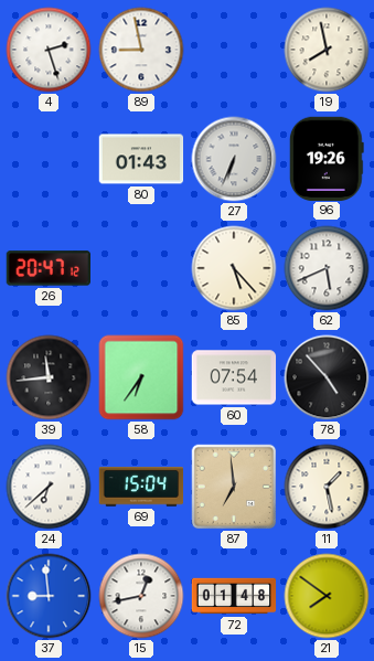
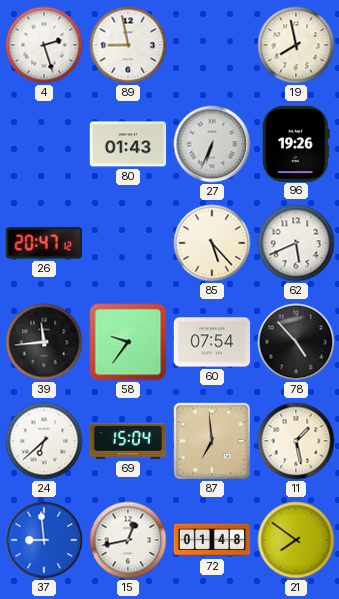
58: 6:36 -> 9:36 (128, 342)
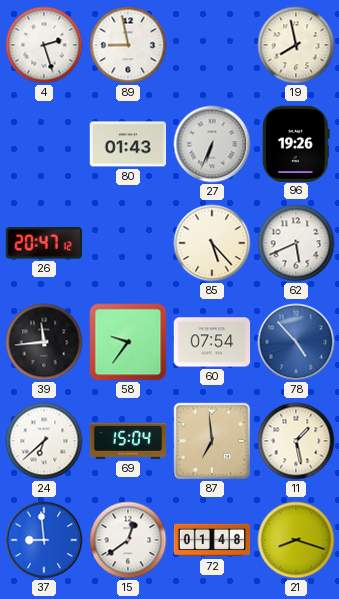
78 dial: black -> blue (296, 342)
15: 12:43 -> 12:39 (128, 540)
21: 7:51 -> 8:18 (296, 540)
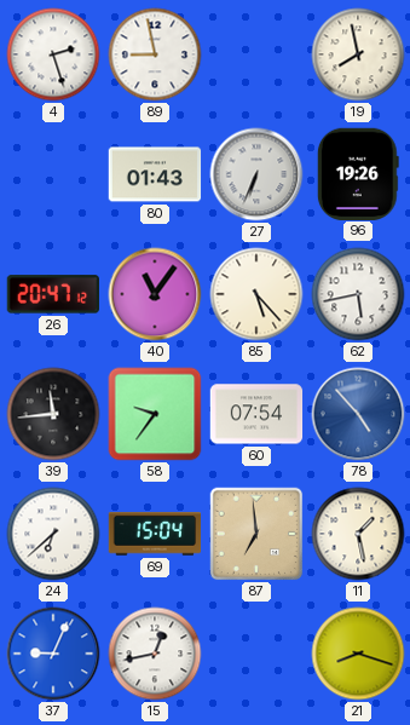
40: none -> 11:06 (155, 294)
62: 5:41 -> 5:43 (358, 294)
37: 8:59 -> 9:04 (53, 654)
15: 12:39 -> 12:43 (155, 654)
72: 01:48 -> none (212, 540)
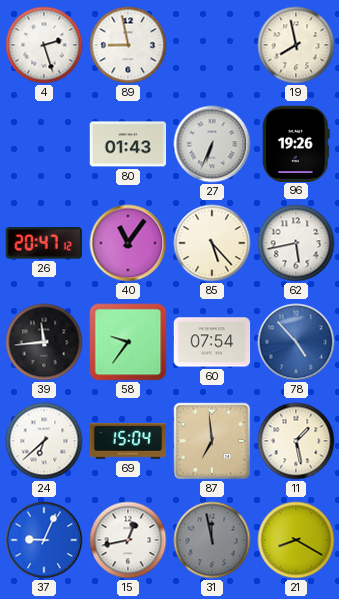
31: none -> 11:58 (212, 540)
21: 8:18 -> 8:20 (296, 540)
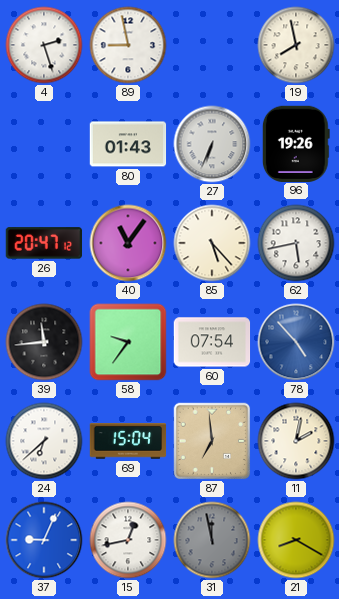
11: 1:28 -> 2:02 (296, 441)
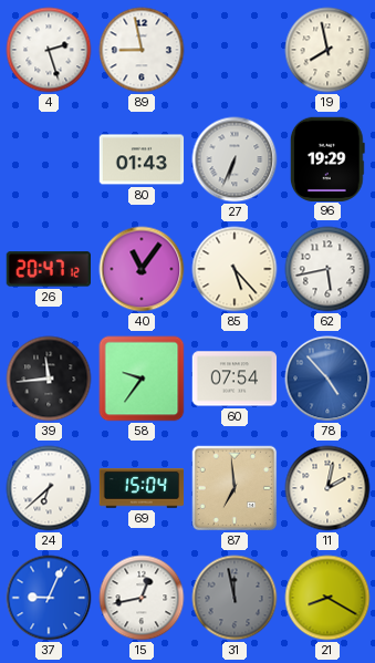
96: 19:26 -> 19:29 (327, 158)
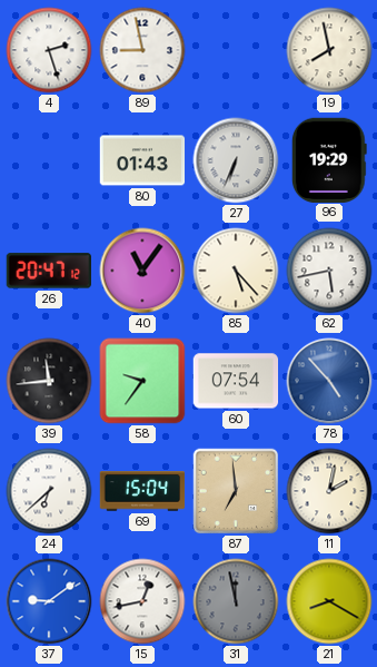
37: 9:04 -> 9:09 (49, 601)
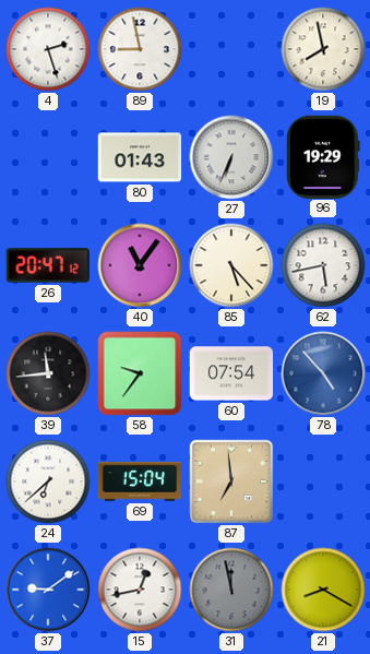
11: 2:02 -> none (329, 491)
